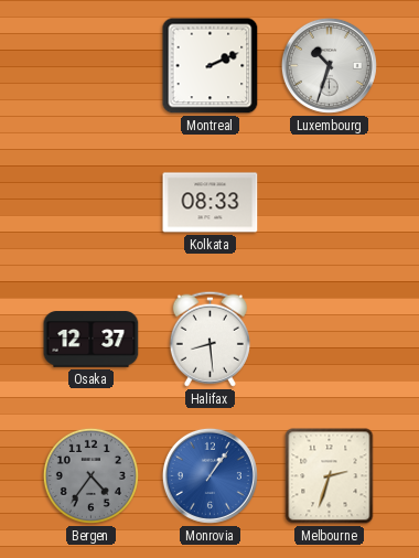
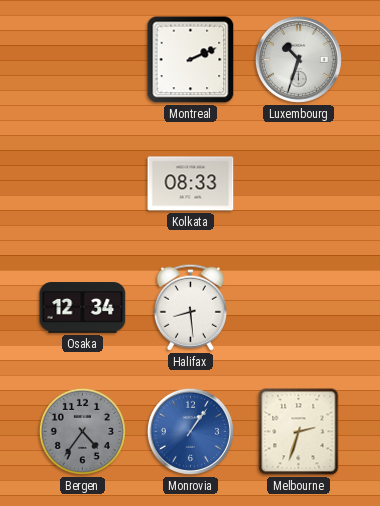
Osaka: 12:37 -> 12:34 (83, 308)
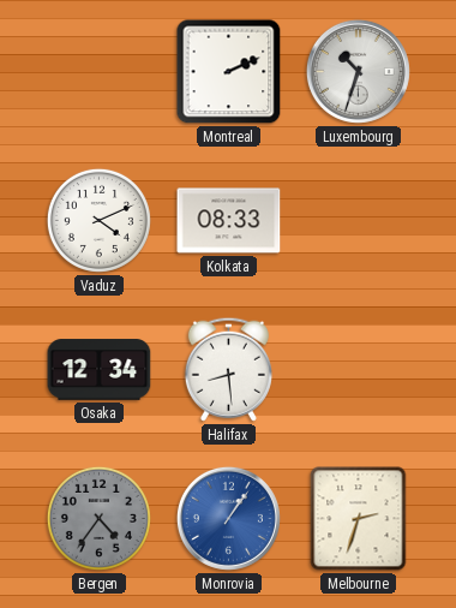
Vaduz: none -> 4:11 (98, 220)
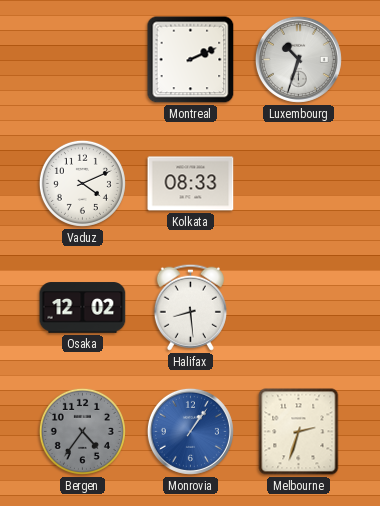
Osaka: 12:34 -> 12:02 (83, 308)
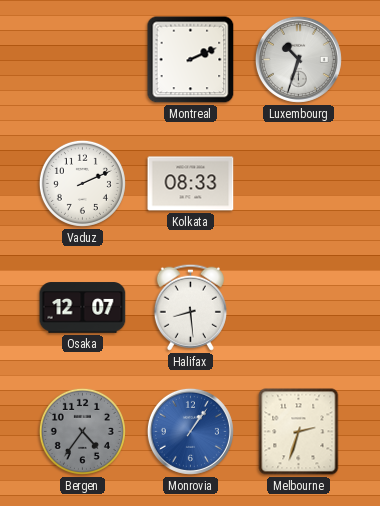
Vaduz: 4:11 -> 2:11 (82, 183)
Osaka: 12:02 -> 12:07 (83, 308)
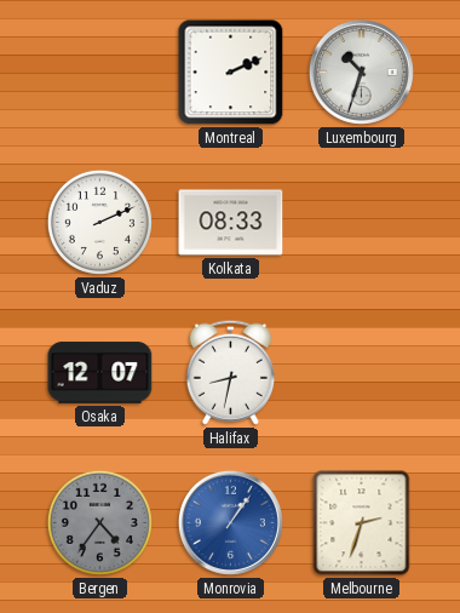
Halifax: 8:29 -> 8:32 (230, 372)
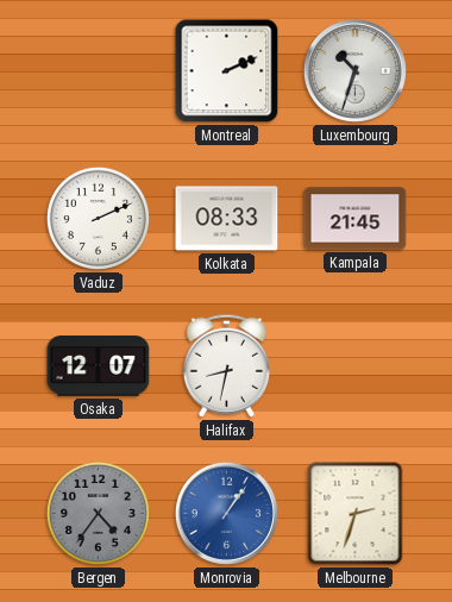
Kampala: none -> 21:45 (356, 219)
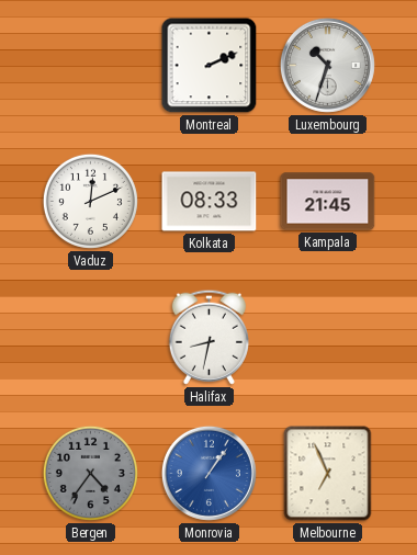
Vaduz: 2:11 -> 12:11 (90, 201)
Osaka: 12:07 -> none (99, 366)
Melbourne: 2:33 -> 6:56 (328, 474)
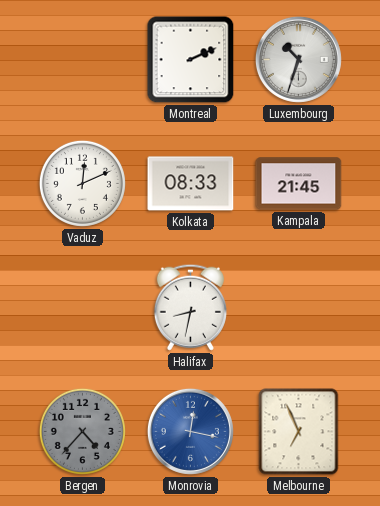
Bergen: 4:36 -> 4:37 (82, 431)
Monrovia: 1:06 -> 12:17 (190, 431)
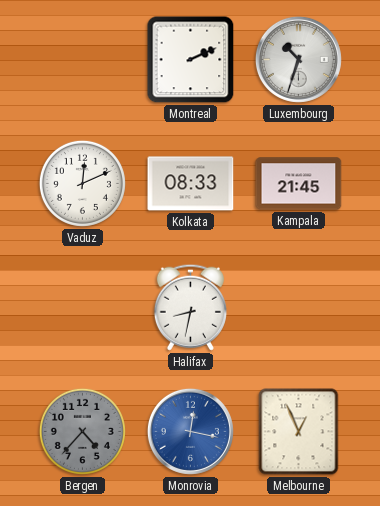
Melbourne: 6:56 -> 12:56 (299, 432)
